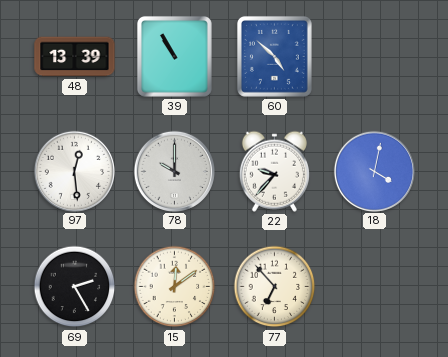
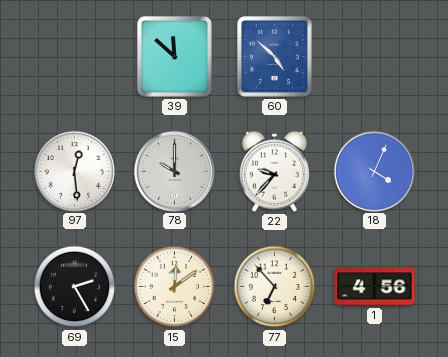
48: 13:39 -> none (75, 57)
39: 10:55 -> 11:52 (174, 56)
18: 4:02 -> 4:04 (374, 171)
1: none -> 4:56 (375, 287)
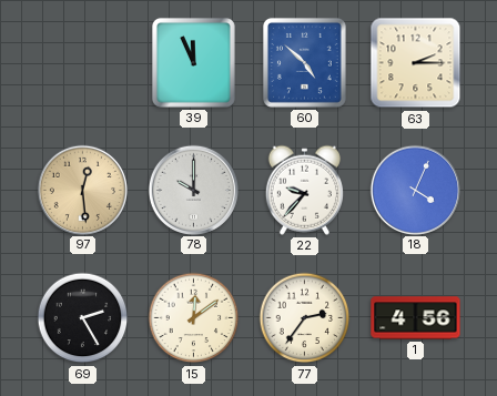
39: 11:52 -> 11:56 (193, 62)
63: none -> 2:15 (416, 63)
97 dial: white -> champagne (82, 190)
77: 6:53 -> 2:36 (305, 318)
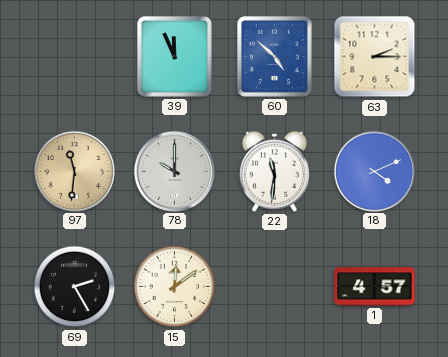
97: 12:29 -> 11:31 (74, 171)
22: 9:37 -> 11:31 (274, 171)
18: 4:04 -> 4:11 (374, 171)
77: 2:36 -> none (305, 318)
1: 4:56 -> 4:57 (375, 287)
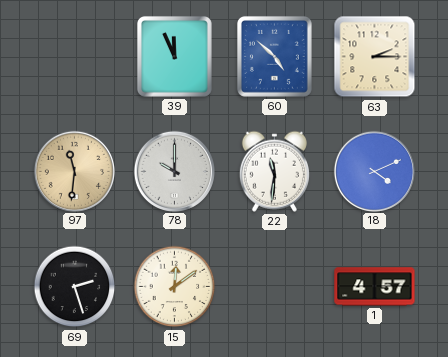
69: 2:25 -> 2:27 (75, 287)
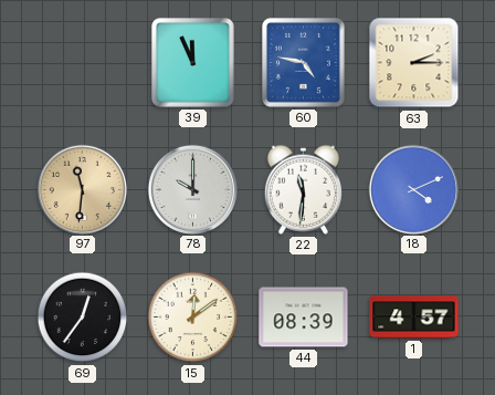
60: 4:52 -> 4:47 (303, 62)
69: 2:27 -> 12:36 (83, 318)
44: none -> 08:39 (304, 318)
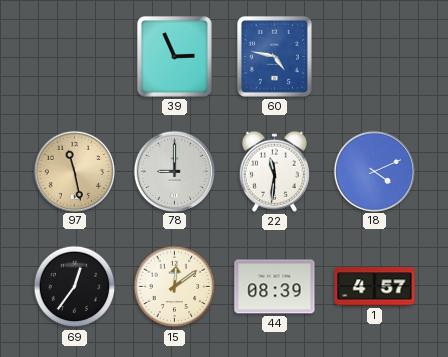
39: 11:56 -> 2:56 (174, 56)
63: 2:15 -> none (414, 63)
97: 11:31 -> 11:28 (74, 171)
78: 10:00 -> 9:00 (174, 171)
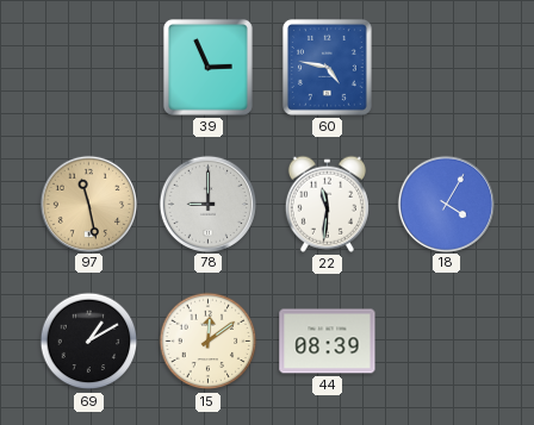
18: 4:11 -> 4:05 (446, 204)
69: 12:36 -> 1:10 (89, 342)
1: 4:57 -> none (375, 287)
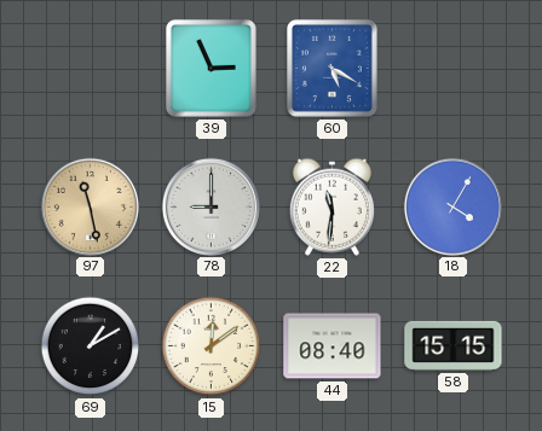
60: 4:47 -> 5:20 (331, 68)
44: 08:39 -> 08:40 (333, 346)
58: none -> 15:15 (454, 345)
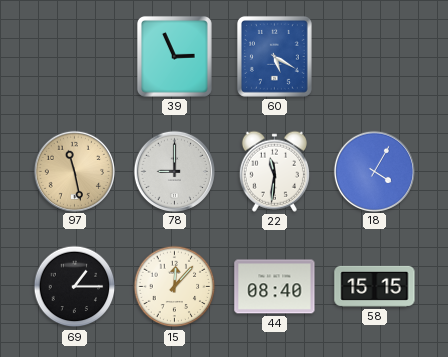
69: 1:10 -> 1:15 (75, 287)
15: 12:09 -> 12:07 (175, 287)
